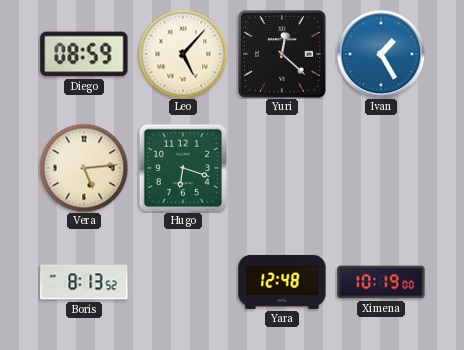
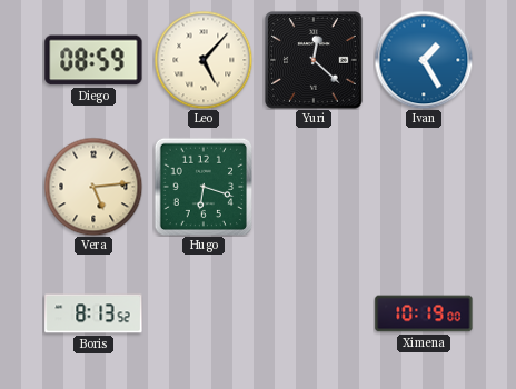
Yara: 12:48 -> none (282, 282)
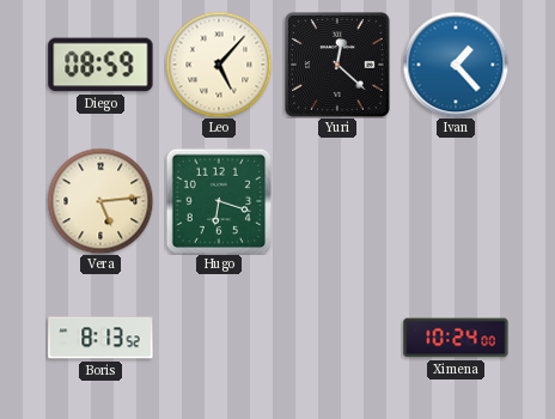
Ivan: 1:25 -> 1:23 (456, 65)
Ximena: 10:19 -> 10:24 (456, 338)
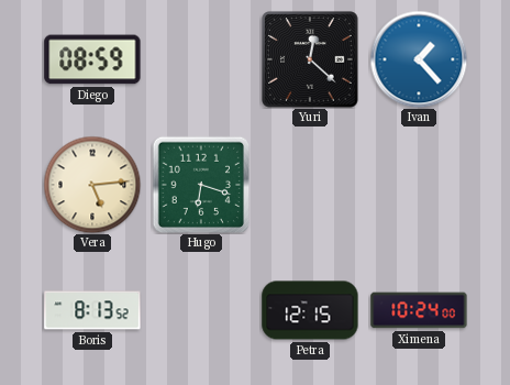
Leo: 5:07 -> none (219, 65)
Petra: none -> 12:15 (310, 310)
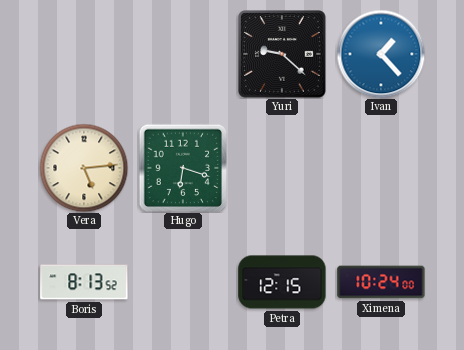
Diego: 08:59 -> none (92, 59)
Yuri: 12:22 -> 9:22 (282, 54)
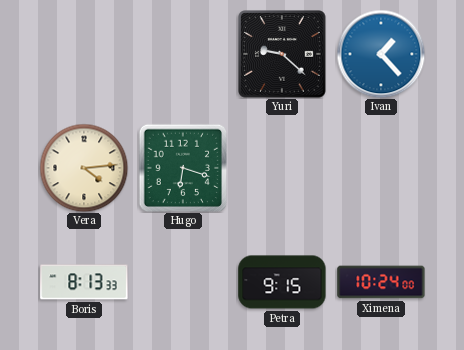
Vera: 5:14 -> 4:14 (84, 168)
Boris: 8:13:52 -> 8:13:33 (84, 282)
Petra: 12:15 -> 9:15 (282, 282)
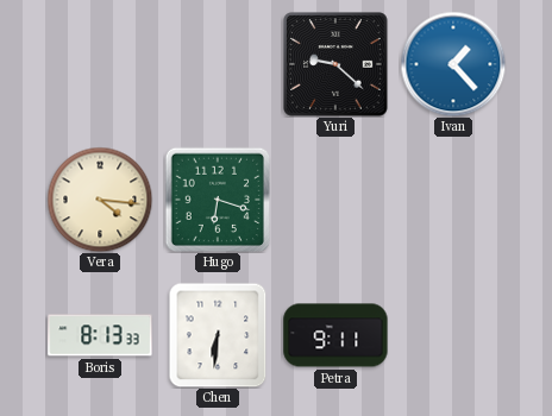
Vera: 4:14 -> 4:16 (100, 200)
Chen: none -> 6:31 (218, 335)
Petra: 9:15 -> 9:11 (335, 335)
Ximena: 10:24 -> none (381, 282)
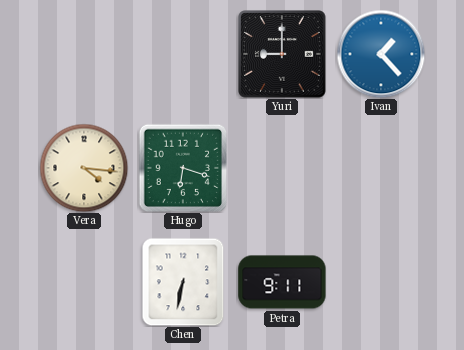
Yuri: 9:22 -> 9:00 (282, 54)
Boris: 8:13 -> none (100, 335)
Chen: 6:31 -> 6:32 (183, 282)
